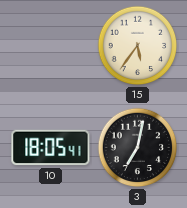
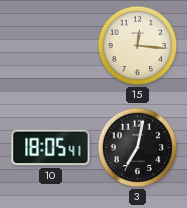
15: 5:36 -> 12:16 (138, 46)
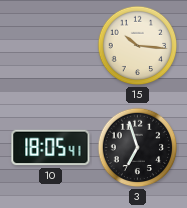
15: 12:16 -> 10:16 (138, 46)
3: 7:02 -> 6:57 (138, 148)
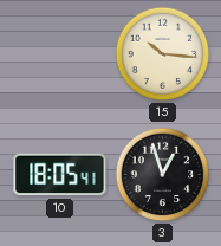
3: 6:57 -> 12:57 (163, 175)
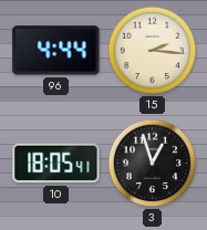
96: none -> 4:44 (56, 51)
15: 10:16 -> 2:16 (153, 51)
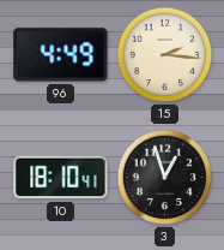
96: 4:44 -> 4:49 (61, 55)
10: 18:05 -> 18:10 (61, 178)
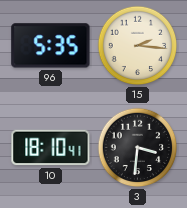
96: 4:49 -> 5:35 (51, 46)
3: 12:57 -> 3:31 (138, 148)
